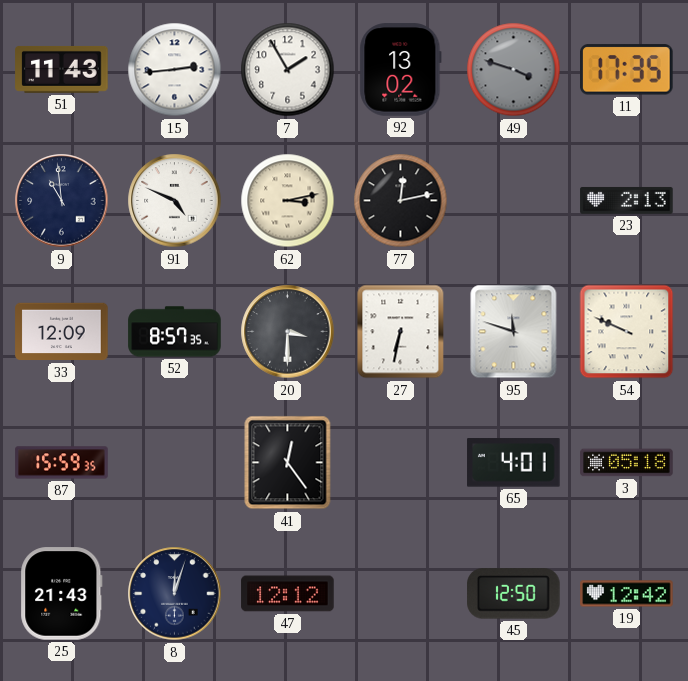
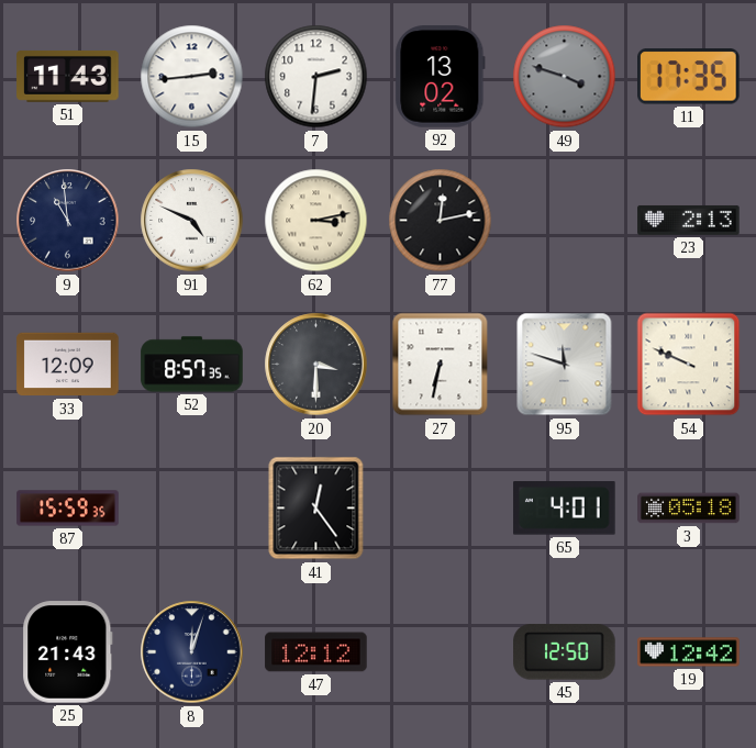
7: 1:55 -> 2:31 (316, 77)
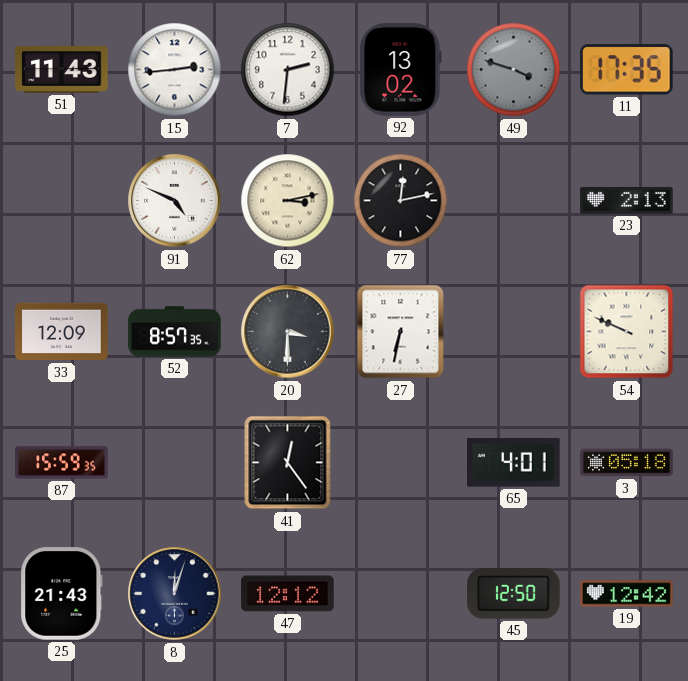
9: 10:59 -> none (68, 221)
95: 11:48 -> none (565, 365)
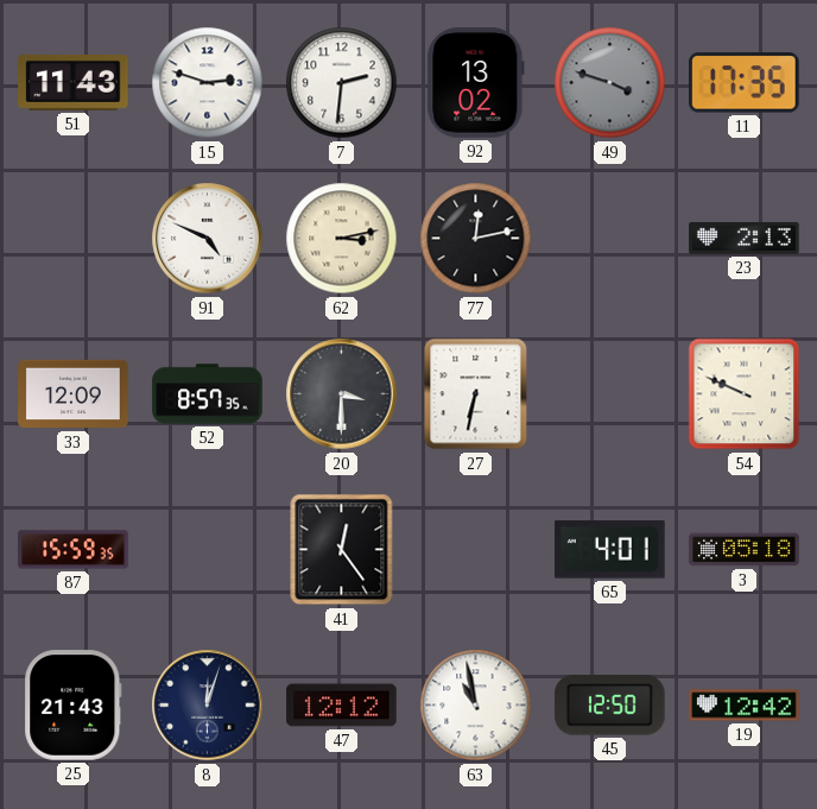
15: 2:44 -> 2:48 (208, 83)
63: none -> 10:58 (476, 706)
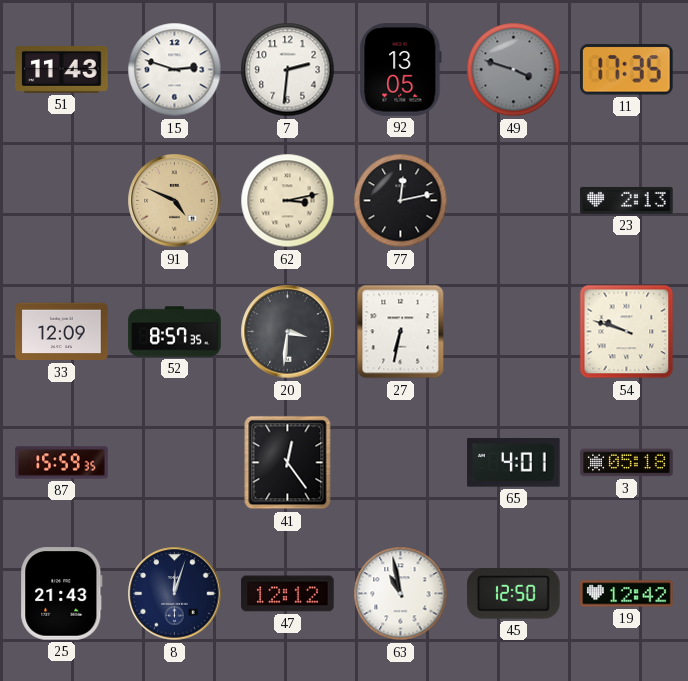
92: 13:02 -> 13:05 (401, 70)
91 dial: white -> champagne (175, 201)
20: 3:30 -> 3:31 (288, 332)
54: 9:49 -> 9:48 (627, 332)
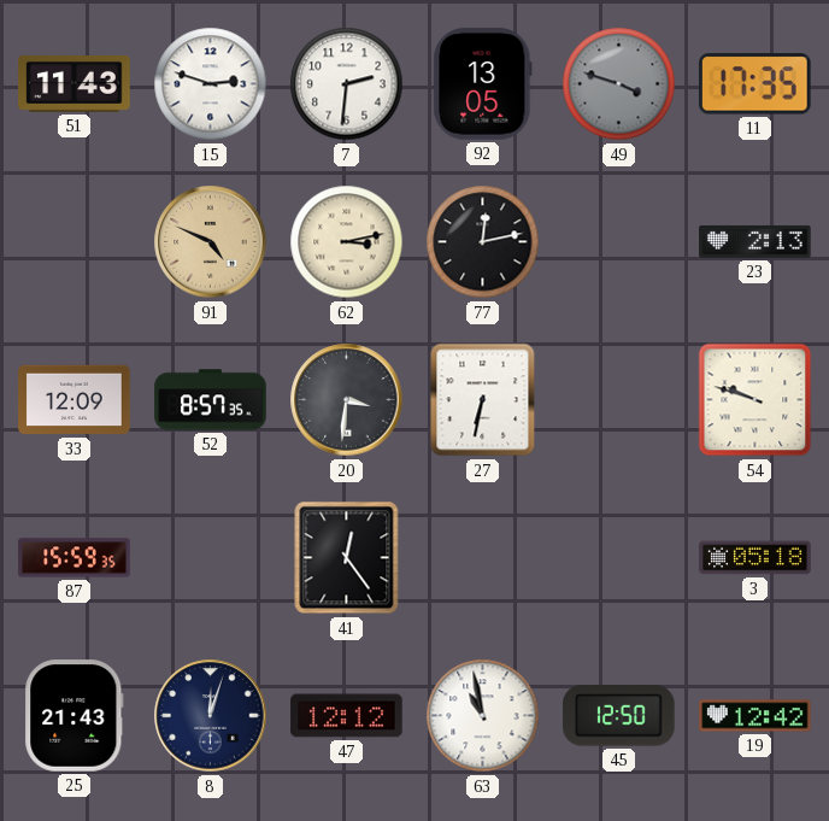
65: 4:01 -> none (514, 463)
